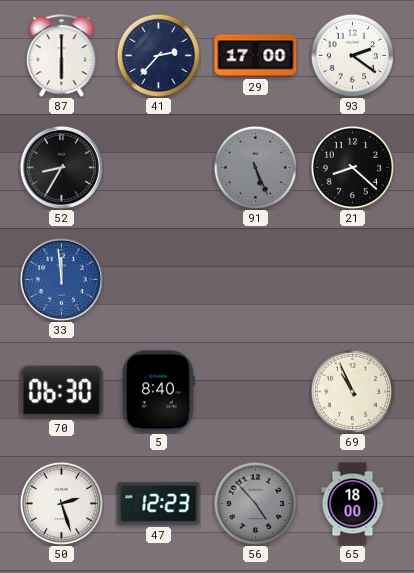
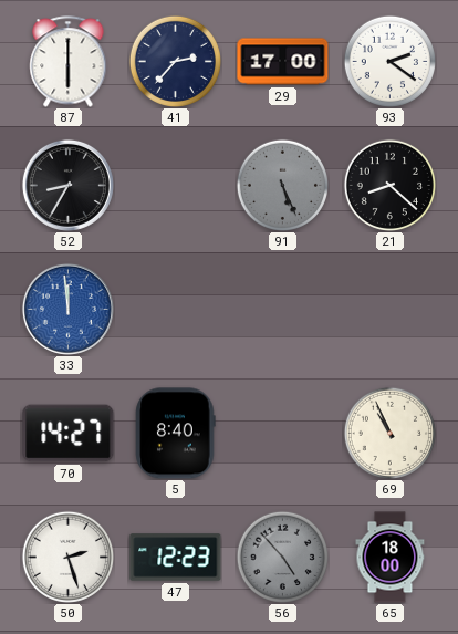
70: 06:30 -> 14:27 (69, 434)
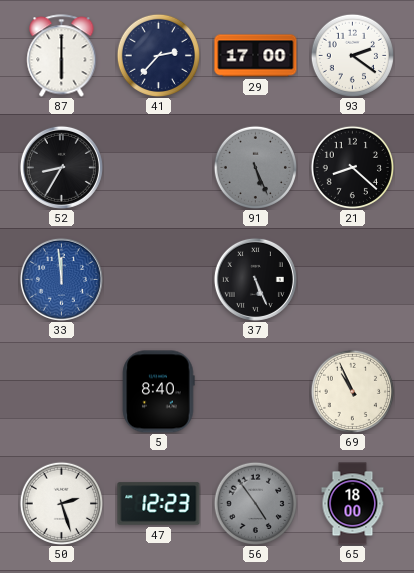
37: none -> 5:26 (255, 279)
70: 14:27 -> none (69, 434)
56: 4:53 -> 4:54 (255, 503)
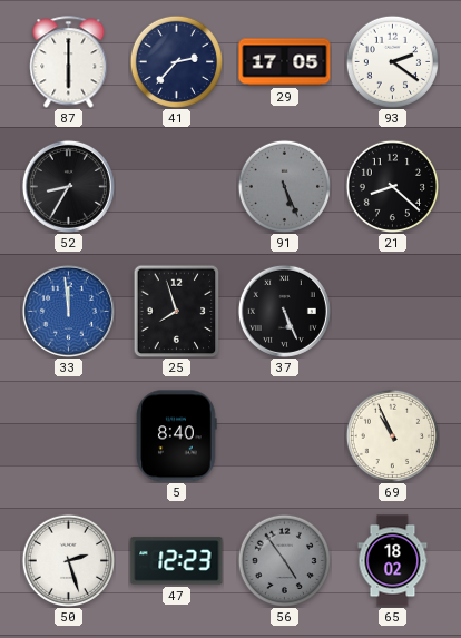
29: 17:00 -> 17:05 (285, 62)
25: none -> 7:57 (177, 311)
65: 18:00 -> 18:02 (393, 561)
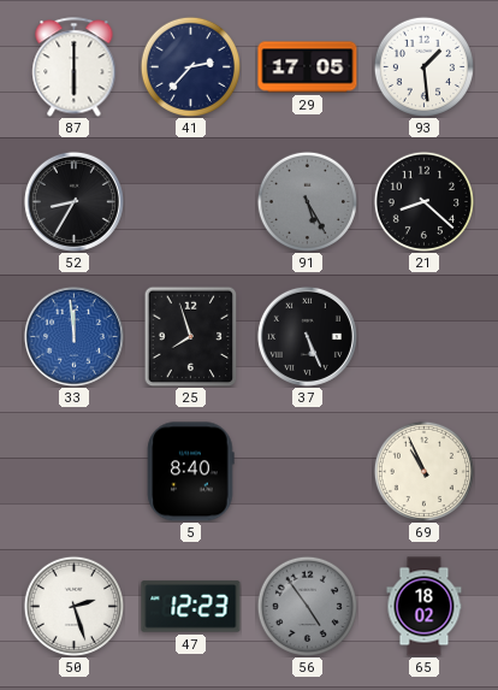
93: 2:21 -> 1:29 (423, 66)
91: 5:26 -> 5:25 (307, 201)
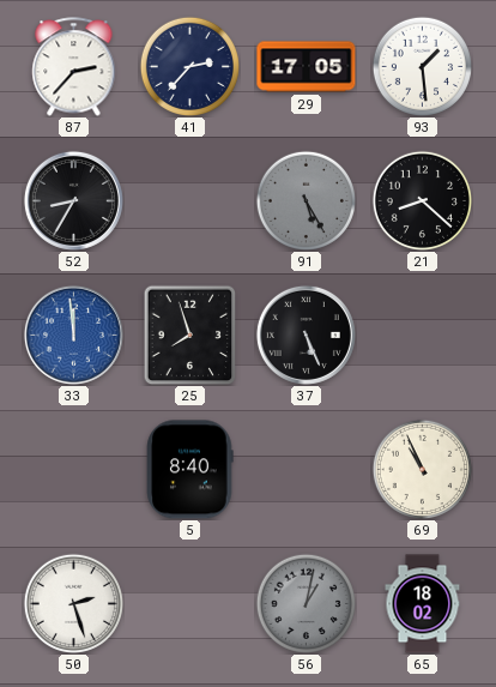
87: 6:00 -> 2:37 (74, 67)
47: 12:23 -> none (191, 607)
56: 4:54 -> 1:02 (306, 603)
